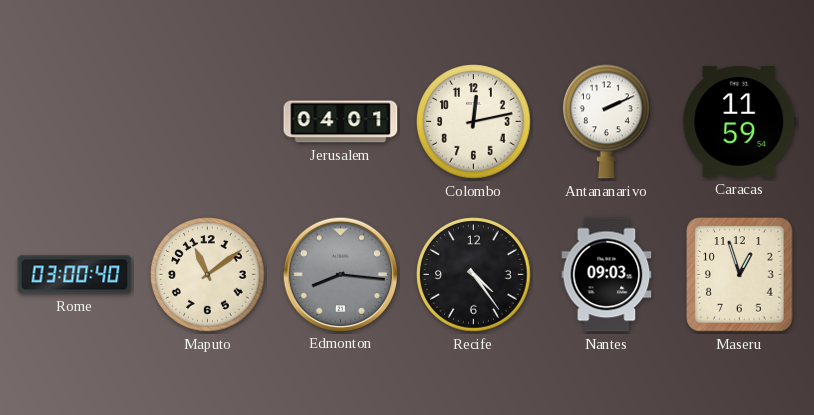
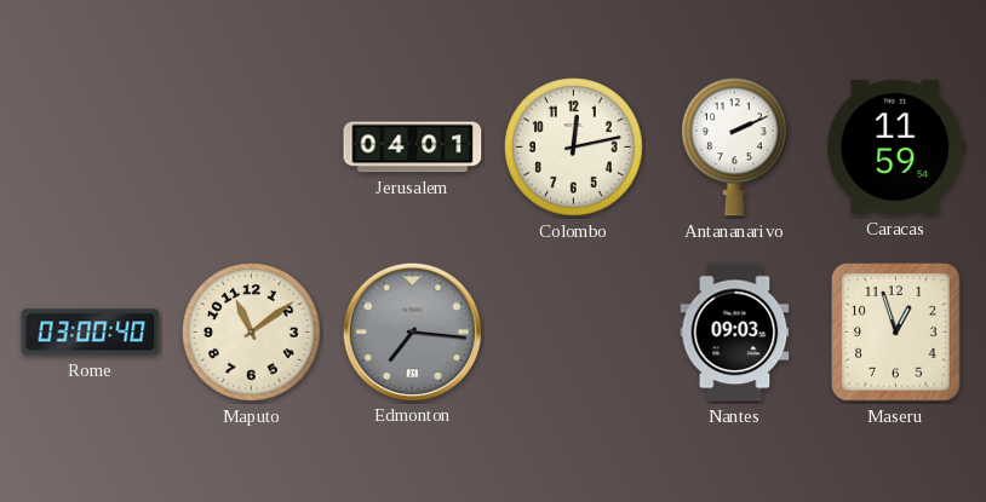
Edmonton: 8:16 -> 7:16 (412, 331)
Recife: 4:24 -> none (474, 275)
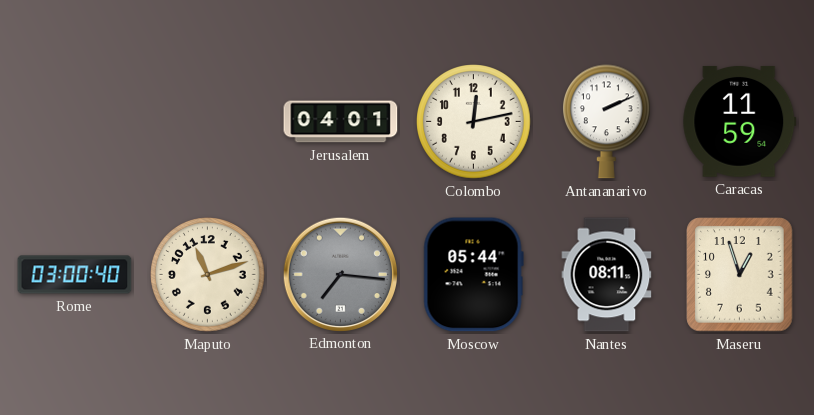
Maputo: 11:09 -> 11:12 (208, 275)
Moscow: none -> 05:44 (473, 275)
Nantes: 09:03 -> 08:11 (607, 275)
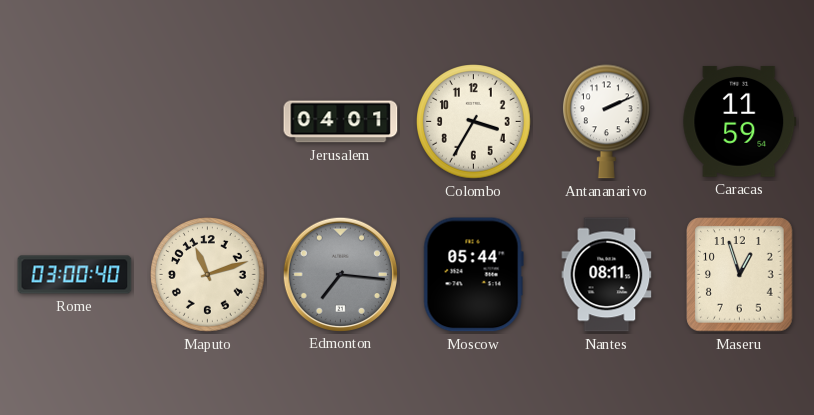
Colombo: 12:13 -> 3:35 (474, 122)
